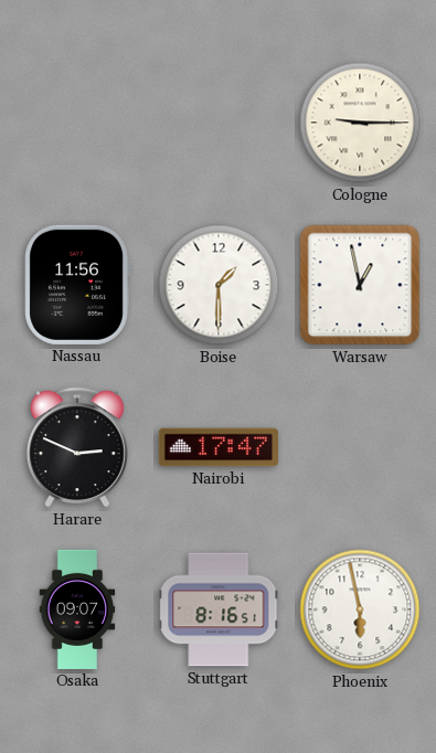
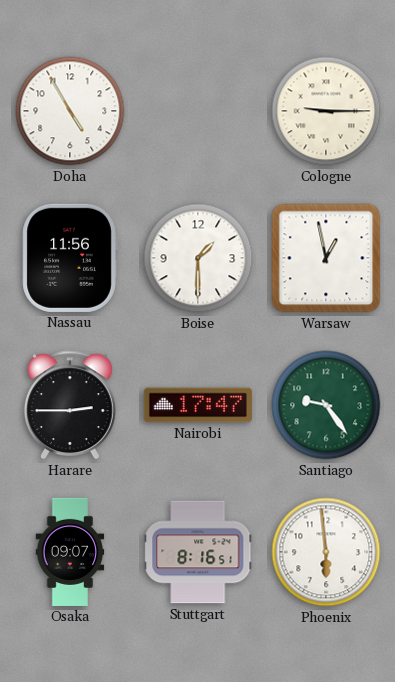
Doha: none -> 4:55 (70, 111)
Harare: 2:49 -> 2:45 (70, 405)
Santiago: none -> 9:24 (326, 405)
Phoenix: 5:58 -> 5:59 (326, 552)
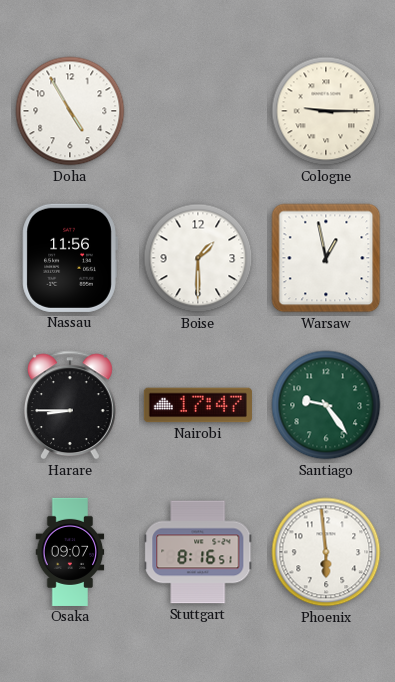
Harare: 2:45 -> 8:45 (70, 405)
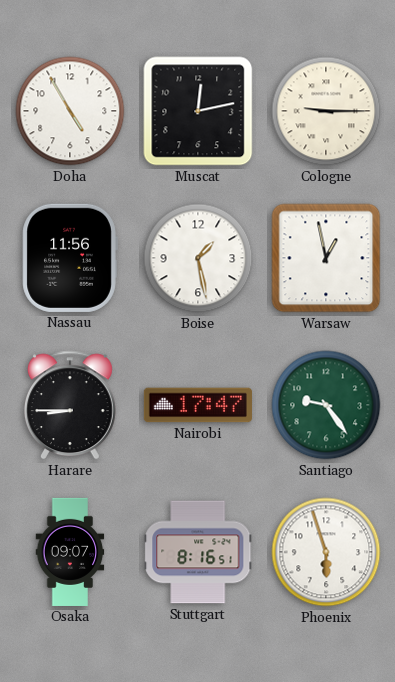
Muscat: none -> 12:13 (198, 111)
Boise: 1:30 -> 1:28 (198, 258)
Phoenix: 5:59 -> 5:57 (326, 552)
